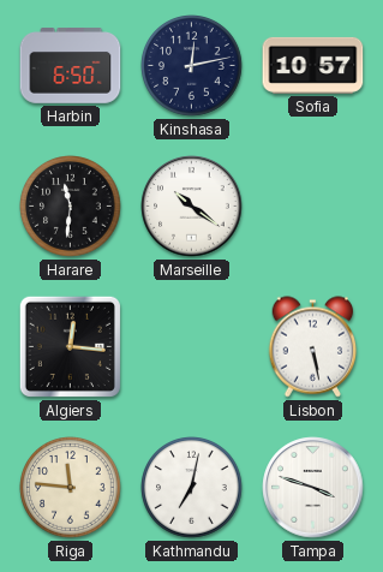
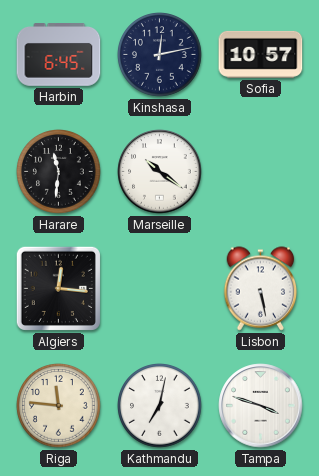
Harbin: 6:50 -> 6:45 (59, 55)
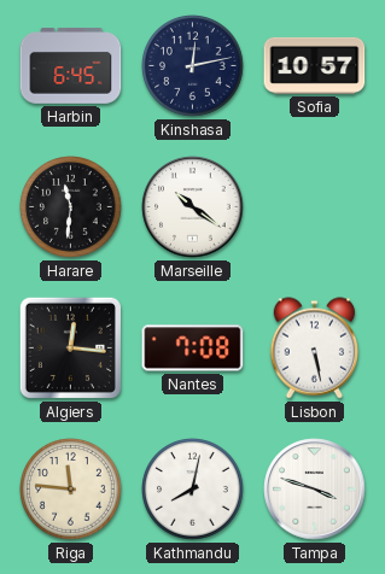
Nantes: none -> 7:08 (193, 348)
Kathmandu: 7:02 -> 8:02 (193, 490)
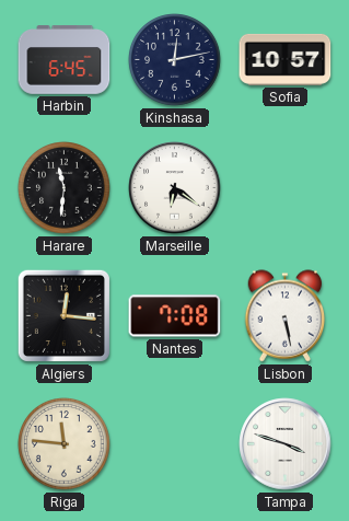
Marseille: 10:21 -> 6:21 (175, 188)
Kathmandu: 8:02 -> none (193, 490)
